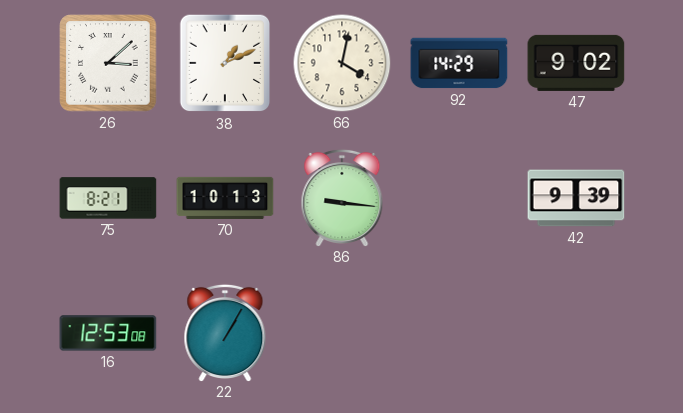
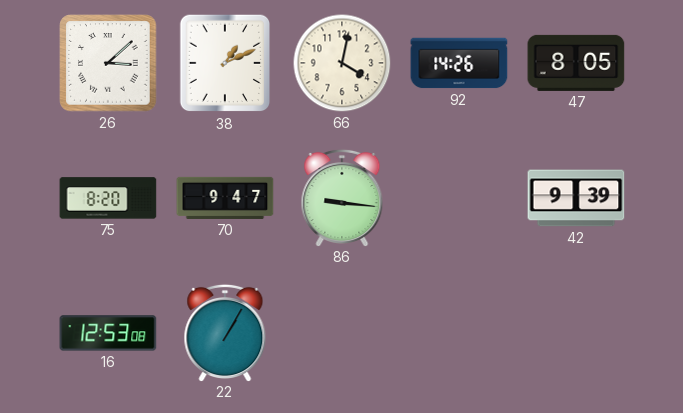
92: 14:29 -> 14:26 (459, 63)
47: 9:02 -> 8:05 (576, 63)
75: 8:21 -> 8:20 (108, 198)
70: 10:13 -> 9:47 (225, 198)
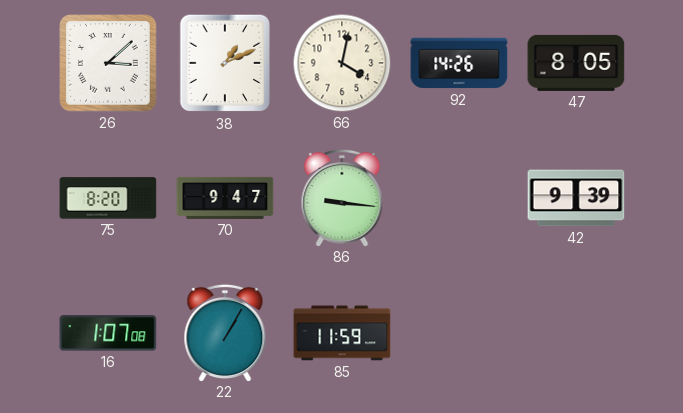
16: 12:53 -> 1:07 (108, 333)
85: none -> 11:59 (342, 333)
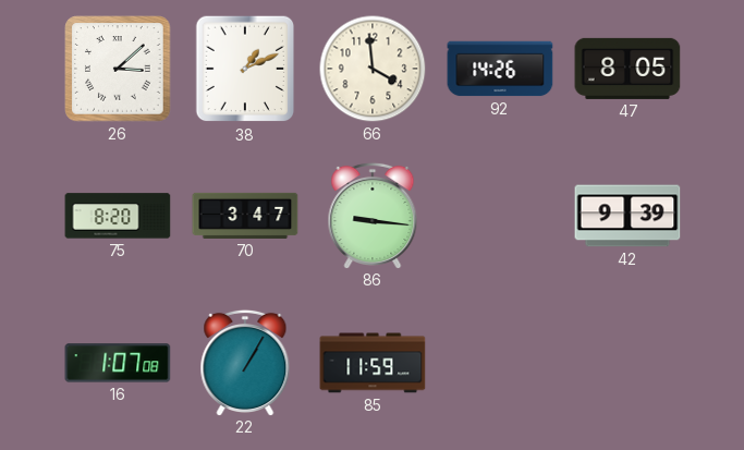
66: 4:02 -> 3:59 (373, 69)
70: 9:47 -> 3:47 (245, 216)
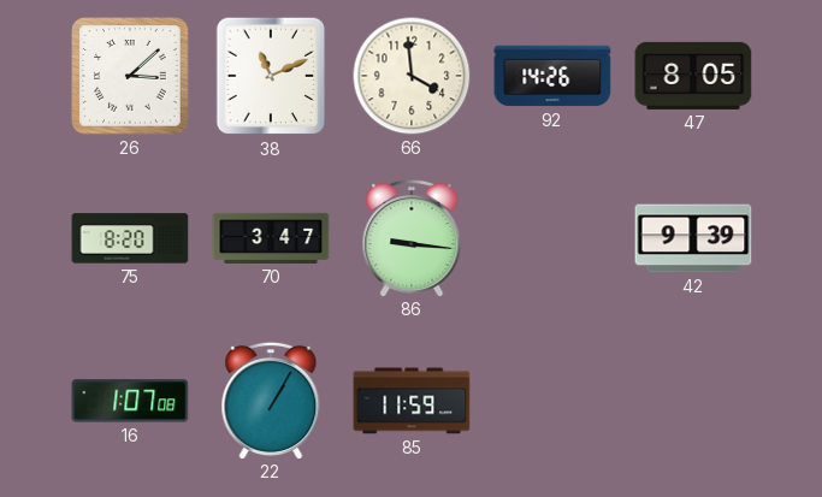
38: 1:11 -> 11:11 (271, 76)
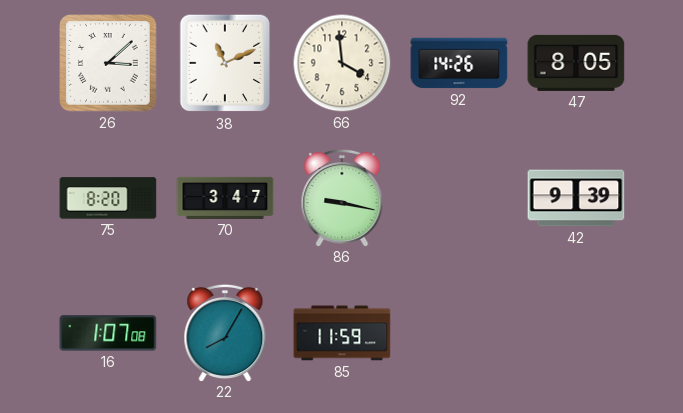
86: 9:16 -> 9:17 (342, 197)
22: 1:05 -> 8:05 (225, 332)
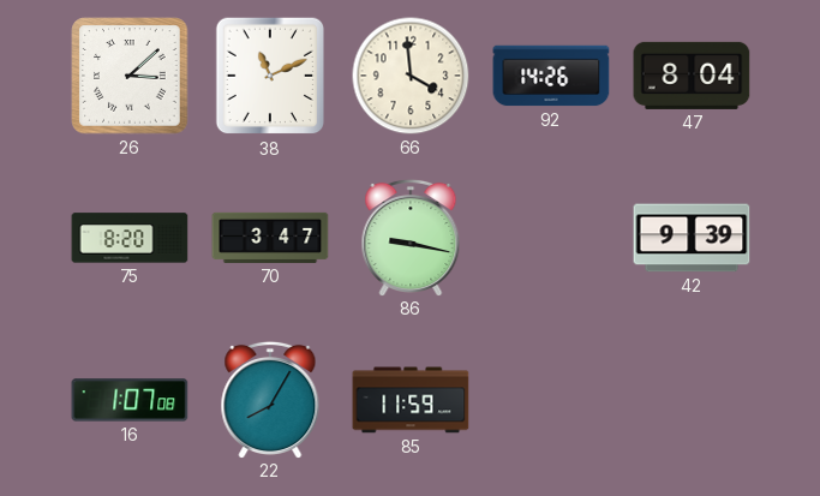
47: 8:05 -> 8:04 (692, 76)
